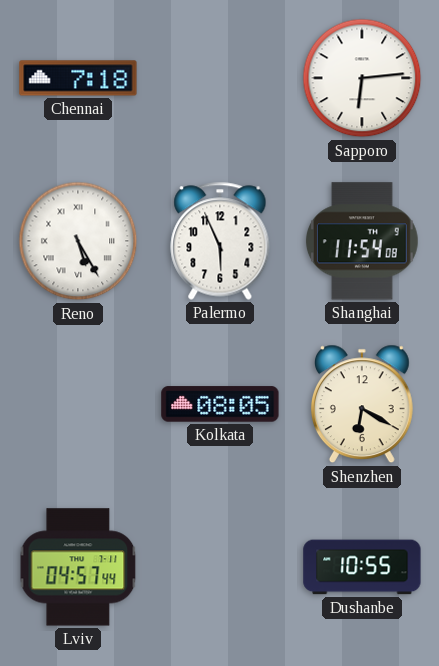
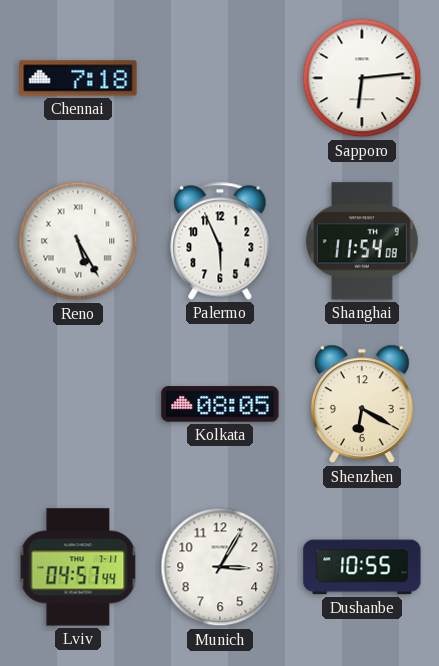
Munich: none -> 3:05 (220, 567)
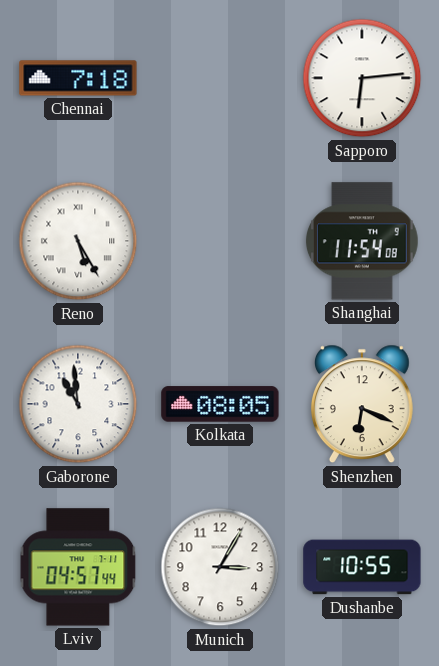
Palermo: 5:56 -> none (220, 241)
Gaborone: none -> 10:59 (78, 404)
Shenzhen: 6:20 -> 6:19 (362, 404)
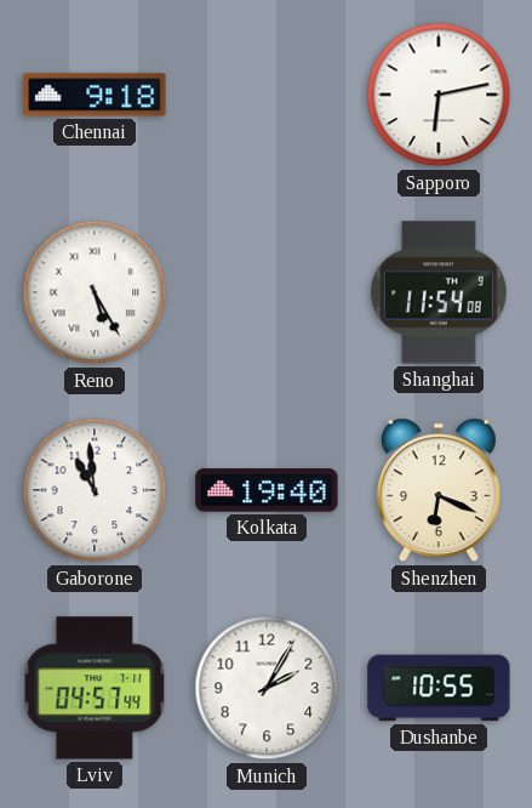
Chennai: 7:18 -> 9:18 (95, 95)
Sapporo: 6:14 -> 6:13 (439, 95)
Kolkata: 08:05 -> 19:40 (267, 490)
Munich: 3:05 -> 2:05 (267, 688)
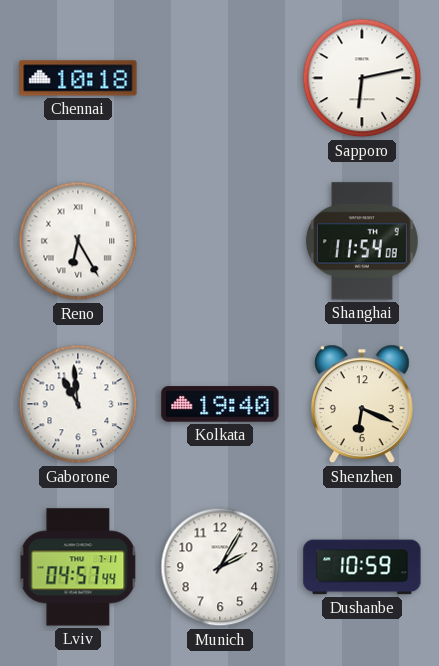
Chennai: 9:18 -> 10:18 (78, 78)
Reno: 5:25 -> 6:25 (78, 241)
Dushanbe: 10:55 -> 10:59 (362, 567)
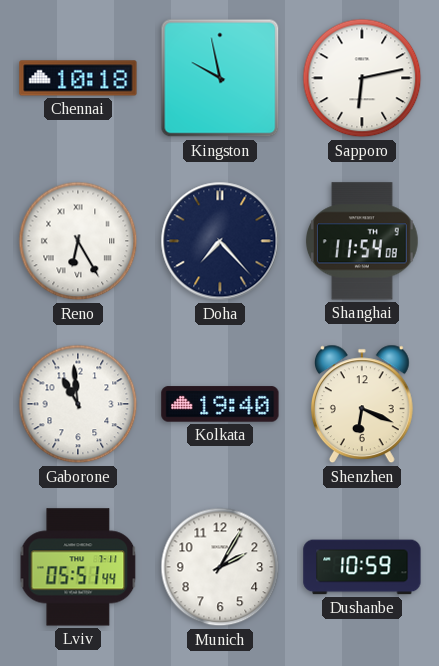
Kingston: none -> 9:58 (220, 78)
Doha: none -> 7:23 (220, 241)
Lviv: 04:57 -> 05:51 (78, 567)
